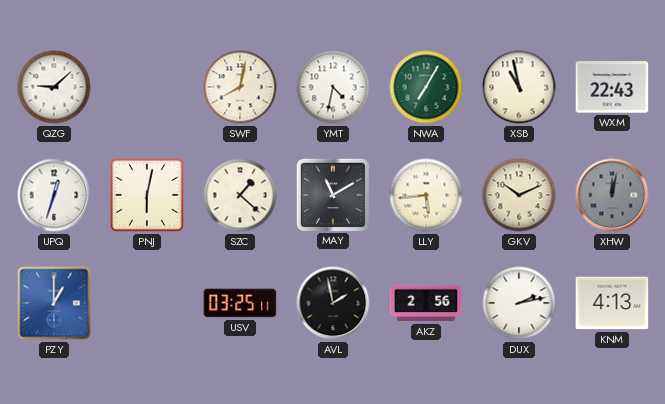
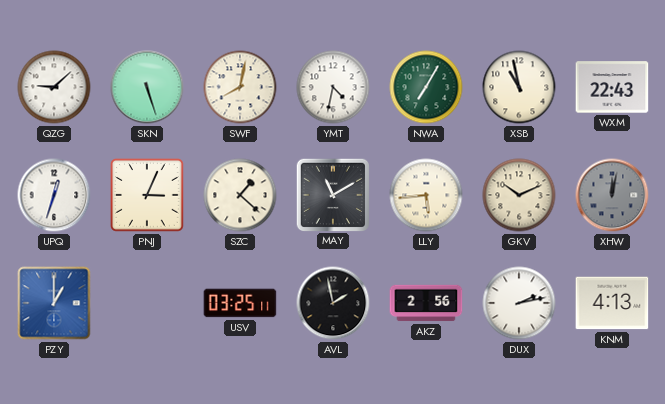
SKN: none -> 5:27 (147, 87)
PNJ: 6:02 -> 3:04 (148, 196)
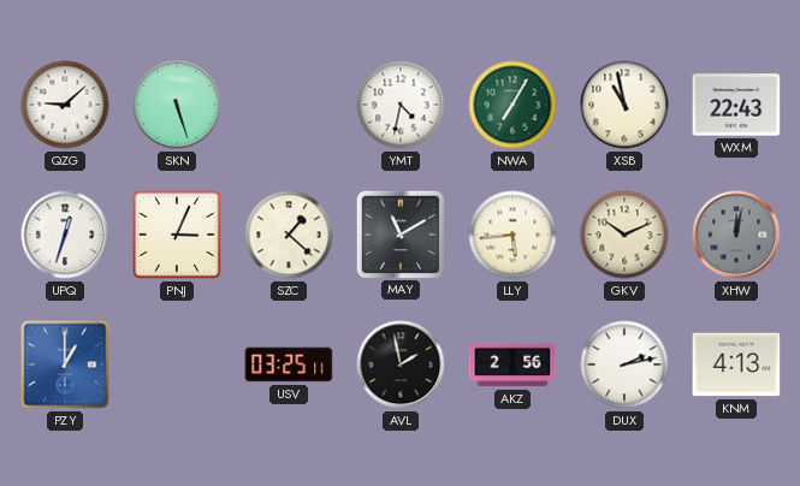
SWF: 8:02 -> none (240, 87)
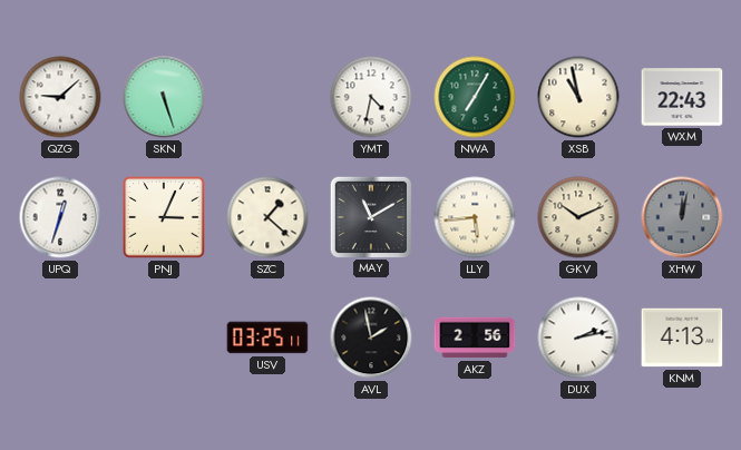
PZY: 1:00 -> none (65, 364)
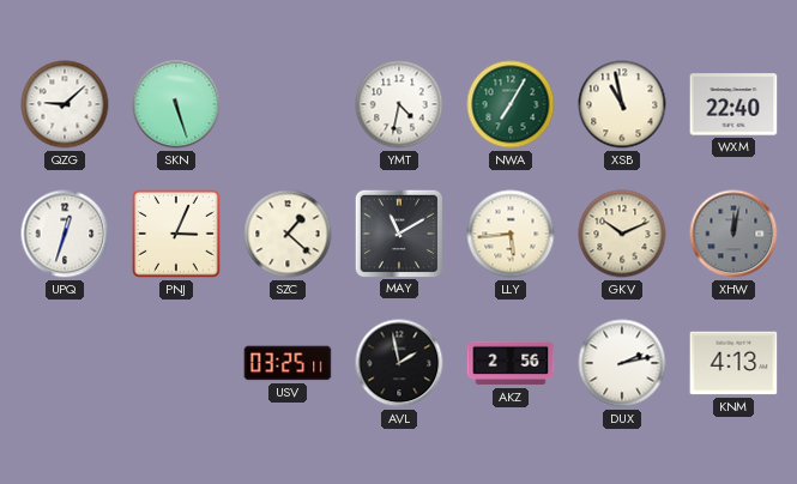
WXM: 22:43 -> 22:40 (733, 104)
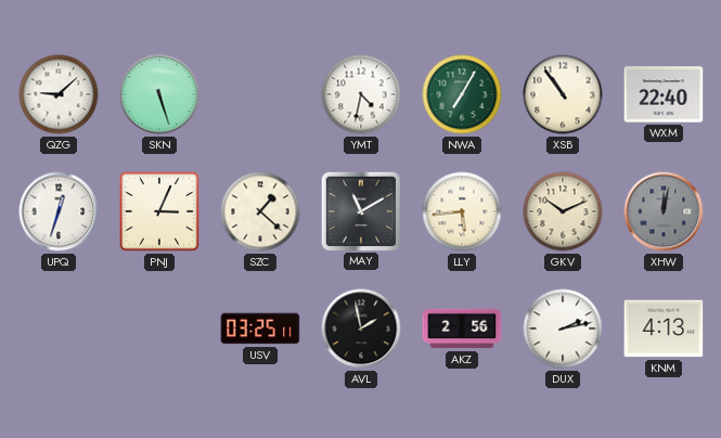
XSB: 10:58 -> 10:54 (563, 94)
